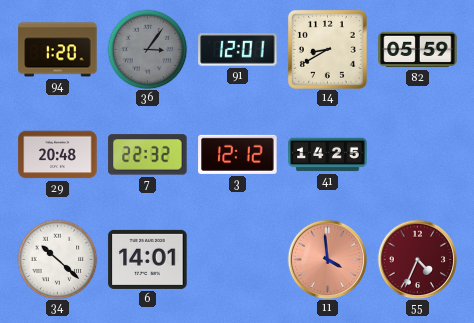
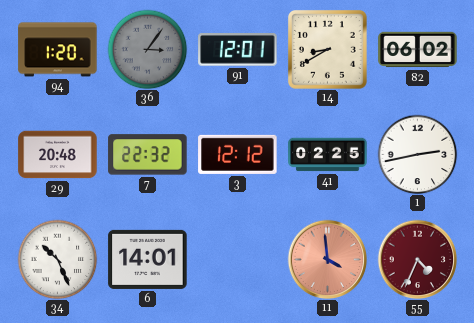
82: 05:59 -> 06:02 (418, 50)
41: 14:25 -> 02:25 (328, 155)
1: none -> 2:43 (417, 154)
34: 10:22 -> 10:26 (57, 259)
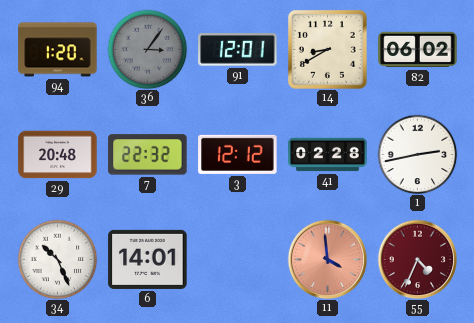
41: 02:25 -> 02:28 (328, 155)
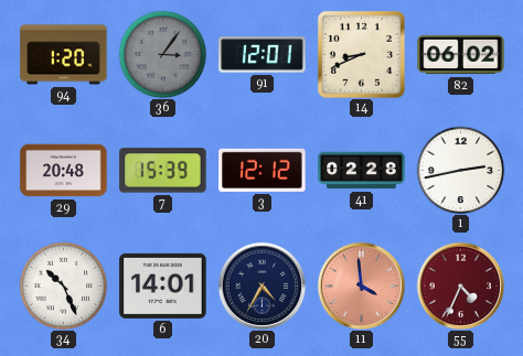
14: 8:40 -> 8:41 (361, 54)
7: 22:32 -> 15:39 (163, 171)
20: none -> 4:35 (261, 285)
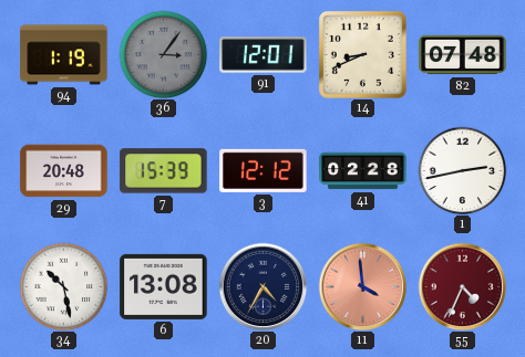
94: 1:20 -> 1:19 (64, 55)
82: 06:02 -> 07:48 (463, 55)
34: 10:26 -> 10:28 (63, 286)
6: 14:01 -> 13:08 (164, 286)
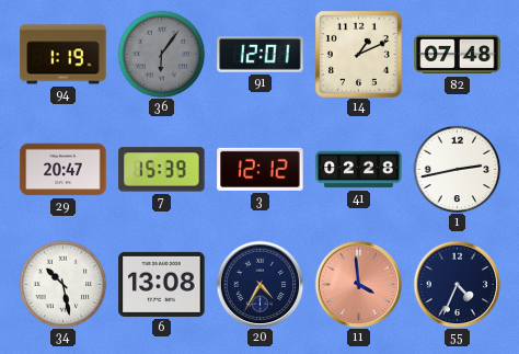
36: 3:06 -> 6:06 (161, 54)
14: 8:41 -> 1:11 (358, 54)
29: 20:48 -> 20:47 (64, 170)
55 dial: burgundy -> navy (457, 284)
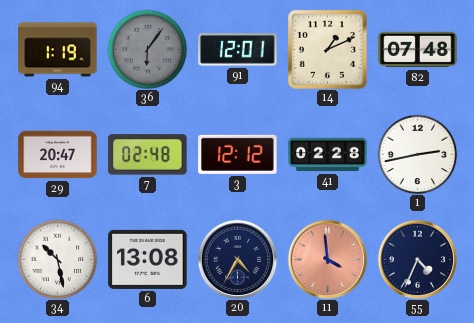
7: 15:39 -> 02:48 (148, 155)
